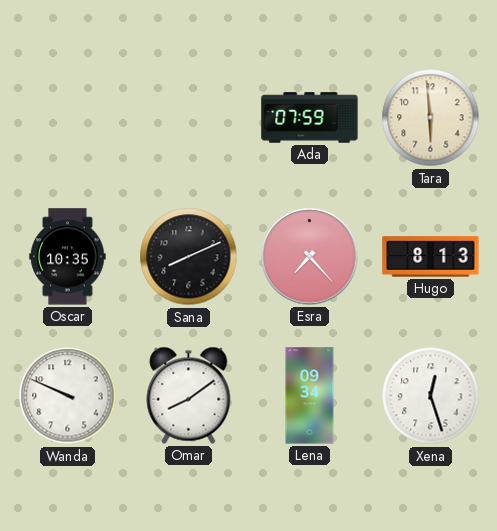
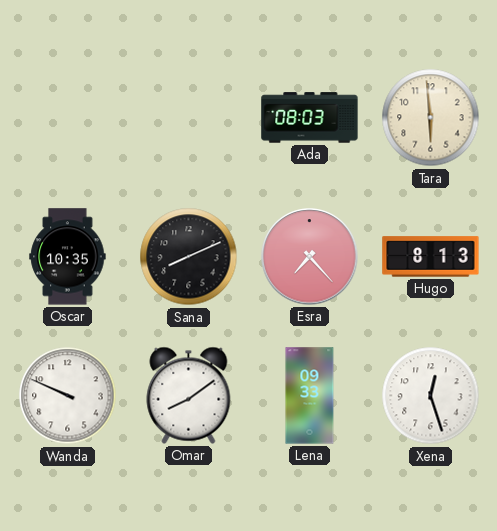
Ada: 07:59 -> 08:03 (310, 118)
Lena: 09:34 -> 09:33 (310, 396)
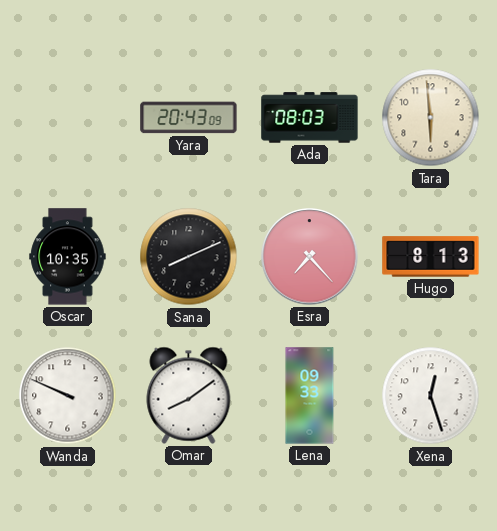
Yara: none -> 20:43 (189, 118)
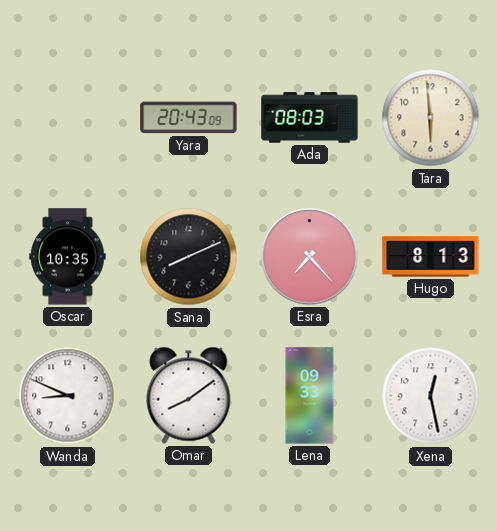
Wanda: 9:49 -> 8:49 (68, 396)
Xena: 12:27 -> 12:28 (431, 396)
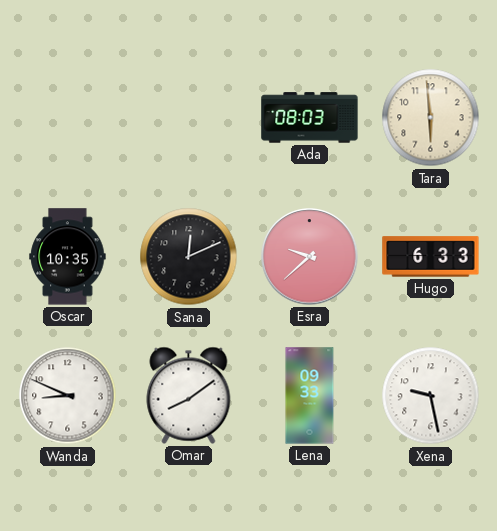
Yara: 20:43 -> none (189, 118)
Sana: 8:11 -> 12:11 (189, 257)
Esra: 7:23 -> 9:38 (310, 257)
Hugo: 8:13 -> 6:33 (431, 257)
Xena: 12:28 -> 9:28 (431, 396)
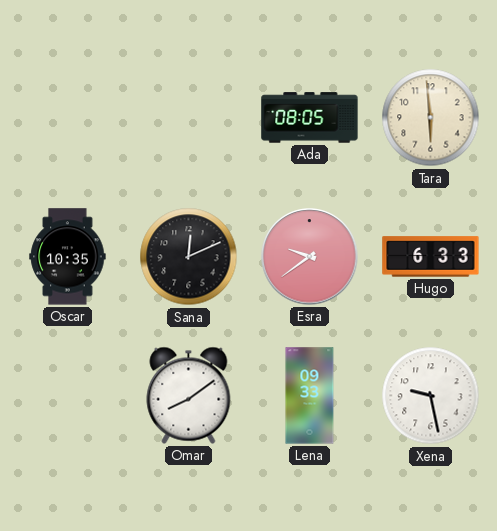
Ada: 08:03 -> 08:05 (310, 118)
Esra: 9:38 -> 9:39 (310, 257)
Wanda: 8:49 -> none (68, 396)
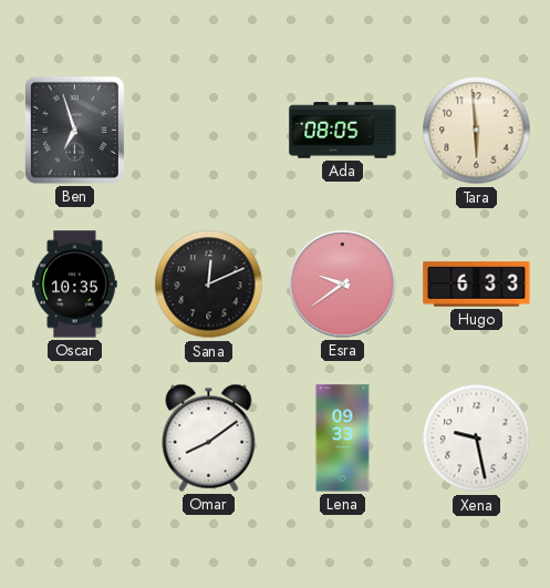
Ben: none -> 6:57 (74, 130)
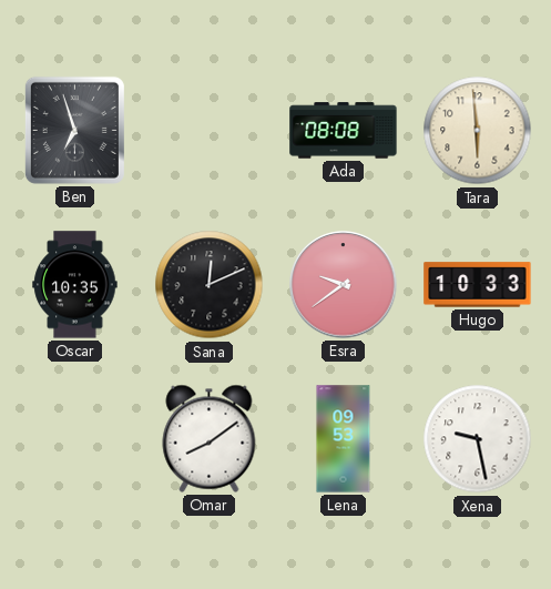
Ada: 08:05 -> 08:08 (344, 131)
Hugo: 6:33 -> 10:33 (478, 285)
Lena: 09:33 -> 09:53 (344, 439)
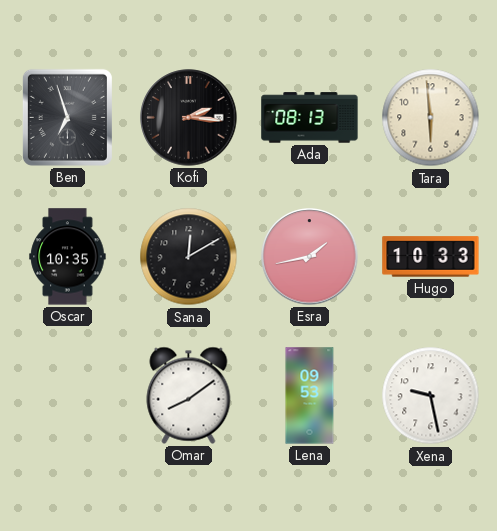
Kofi: none -> 2:16 (189, 118)
Ada: 08:08 -> 08:13 (310, 118)
Sana: 12:11 -> 12:10 (189, 257)
Esra: 9:39 -> 1:43 (310, 257)
